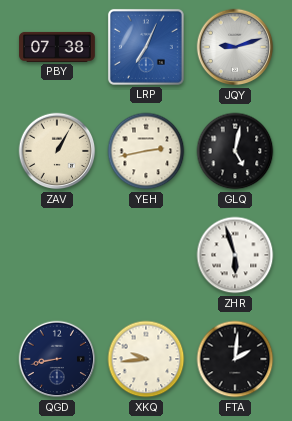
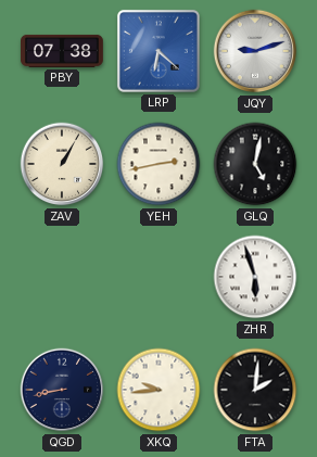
LRP: 7:04 -> 6:22 (158, 51)
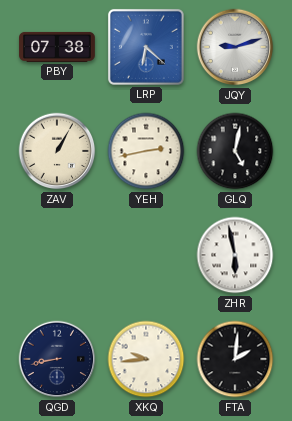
ZHR: 5:57 -> 5:58 (235, 255)
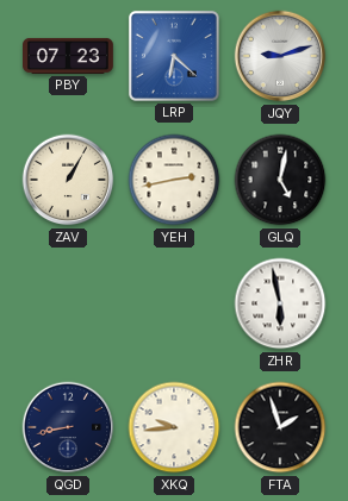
PBY: 07:38 -> 07:23 (69, 56)
FTA: 2:01 -> 1:57 (280, 427)
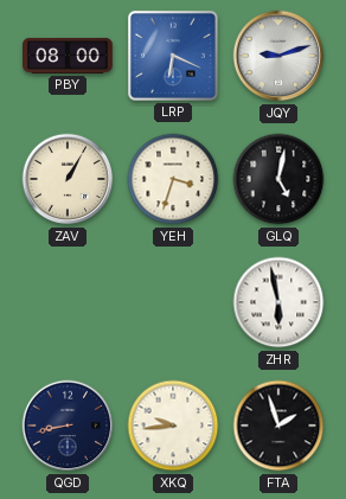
PBY: 07:23 -> 08:00 (69, 56)
LRP: 6:22 -> 6:19 (173, 56)
YEH: 2:43 -> 3:33 (173, 179)
